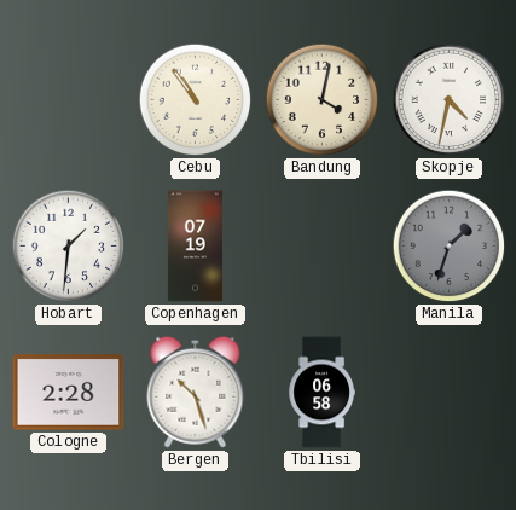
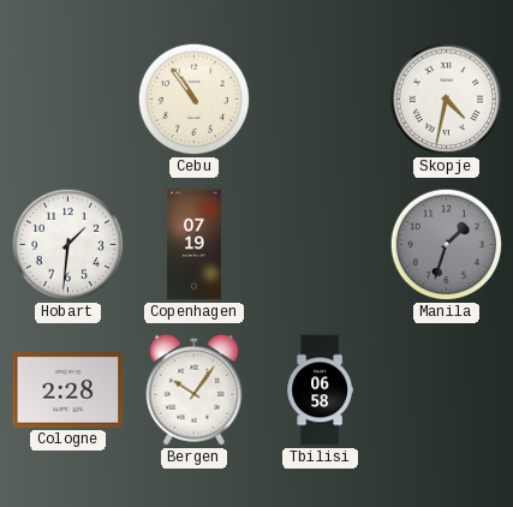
Bandung: 4:02 -> none (323, 100)
Bergen: 10:27 -> 10:06 (195, 389)
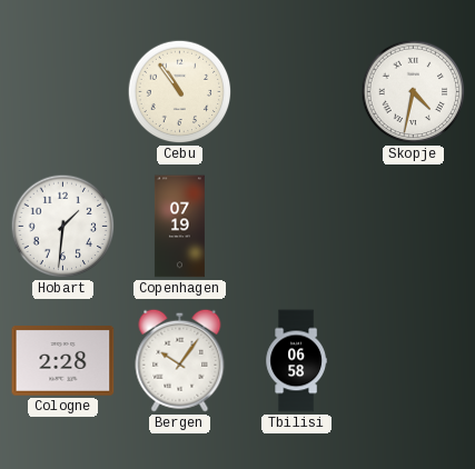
Manila: 1:33 -> none (447, 245)
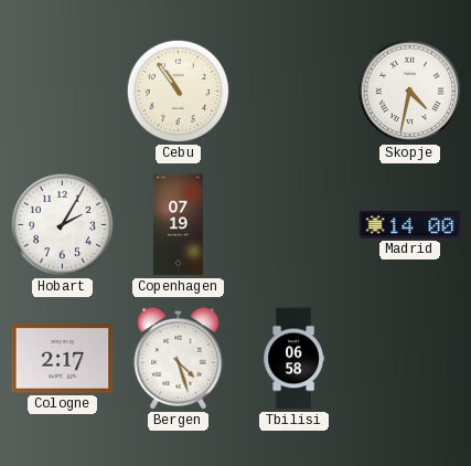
Hobart: 1:31 -> 2:05 (63, 225)
Madrid: none -> 14:00 (410, 224)
Cologne: 2:28 -> 2:17 (63, 359)
Bergen: 10:06 -> 4:27 (179, 358)
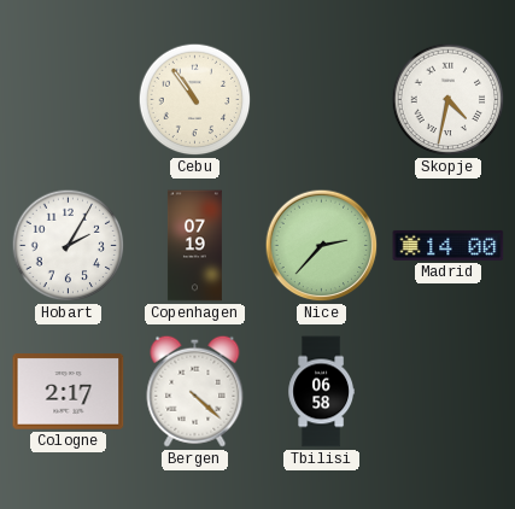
Nice: none -> 2:37 (322, 246)
Bergen: 4:27 -> 4:22 (195, 391)
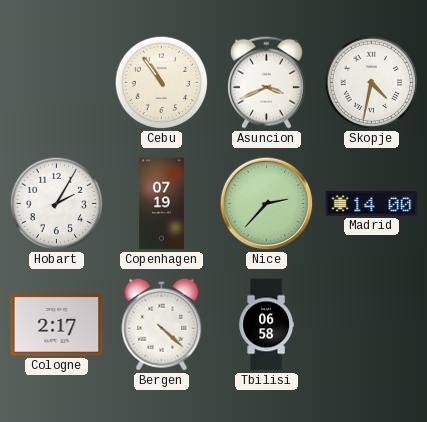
Asuncion: none -> 3:41 (267, 82)
